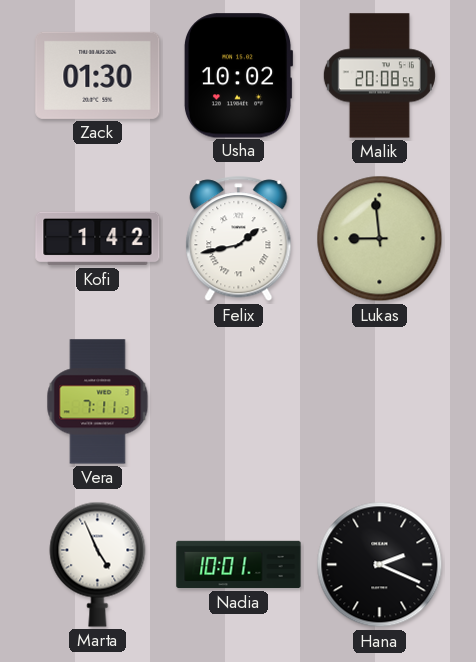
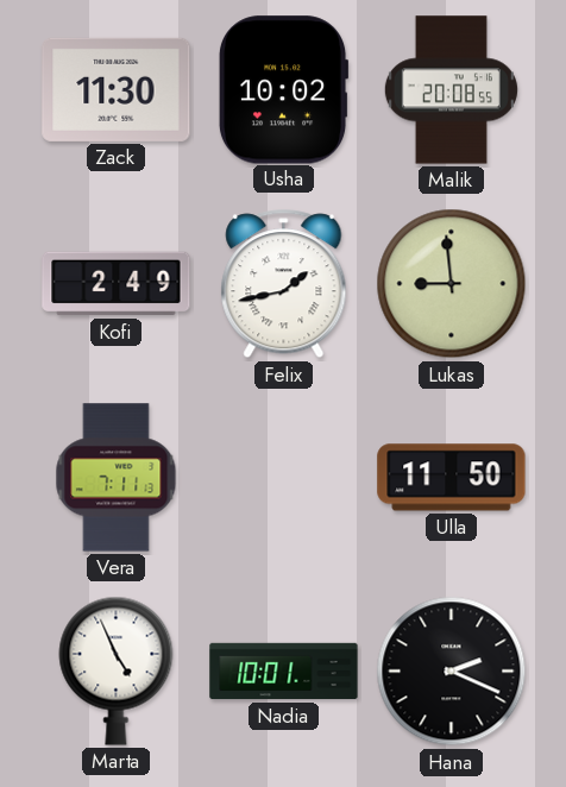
Zack: 01:30 -> 11:30 (117, 89)
Kofi: 1:42 -> 2:49 (117, 284)
Ulla: none -> 11:50 (452, 478)
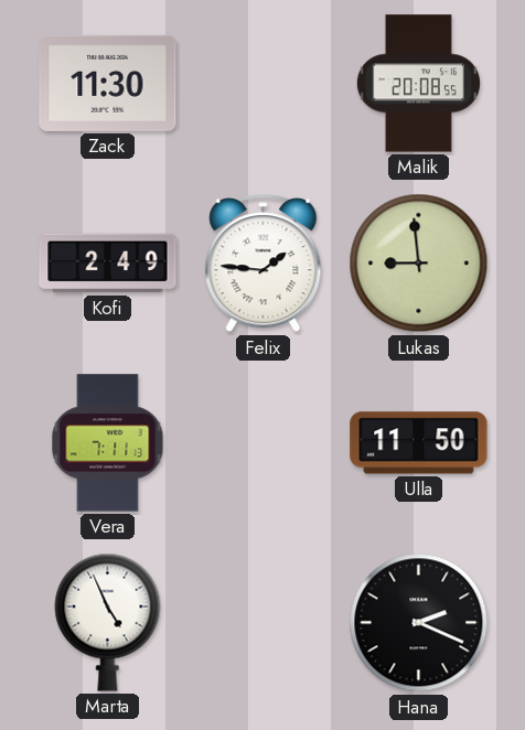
Usha: 10:02 -> none (283, 90)
Felix: 1:43 -> 1:46 (264, 264)
Nadia: 10:01 -> none (284, 672)
